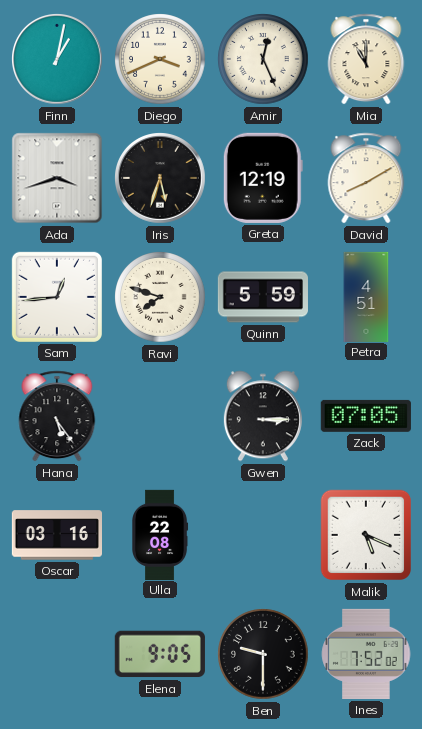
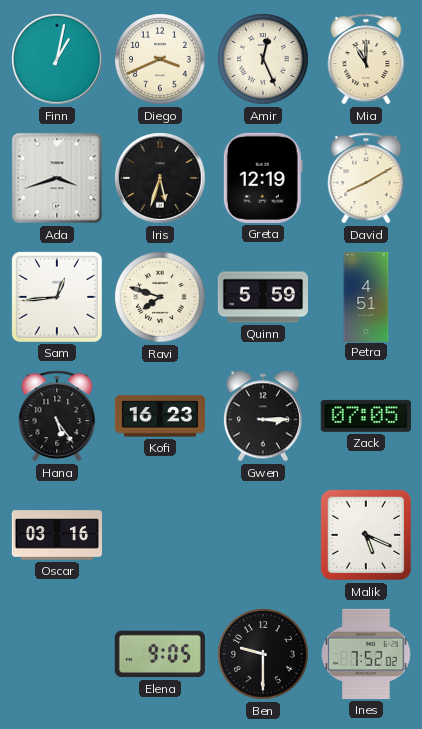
Kofi: none -> 16:23 (160, 416)
Ulla: 22:08 -> none (161, 534)
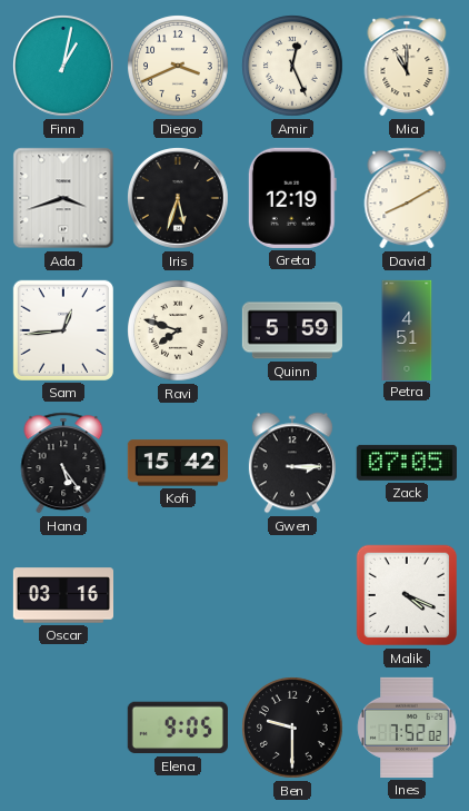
Kofi: 16:23 -> 15:42 (178, 463)
Malik: 5:19 -> 4:19 (407, 595)
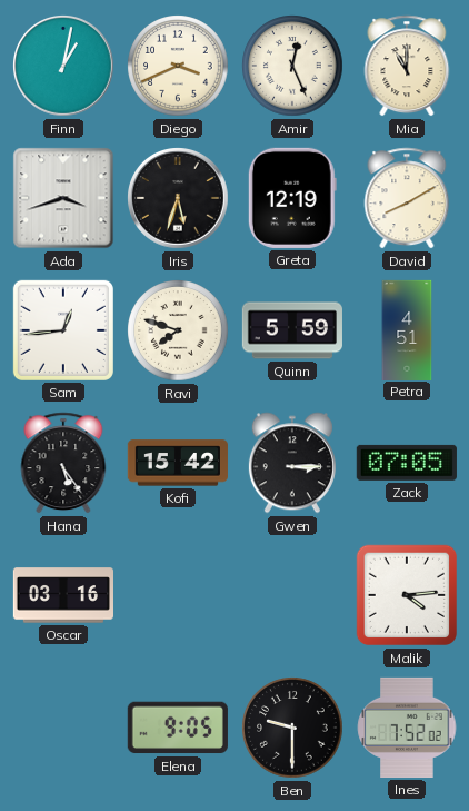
Malik: 4:19 -> 4:14 (407, 595)
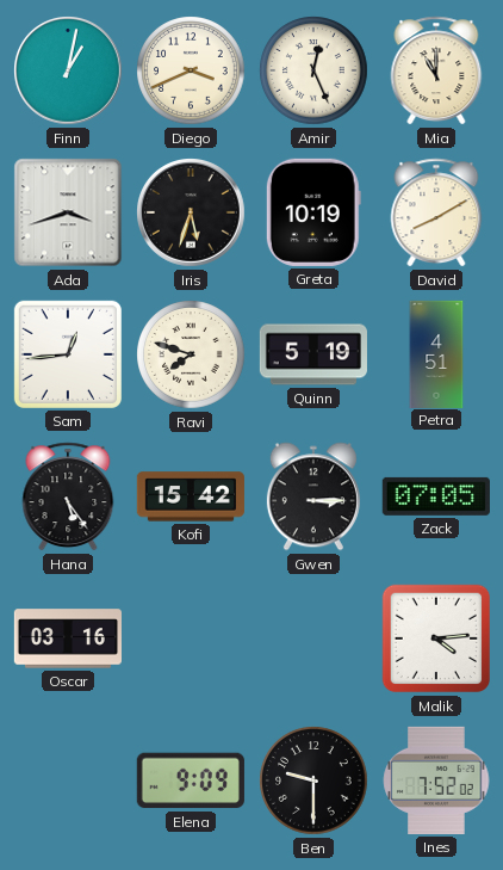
Greta: 12:19 -> 10:19 (313, 212)
Quinn: 5:59 -> 5:19 (313, 354)
Elena: 9:05 -> 9:09 (191, 780)
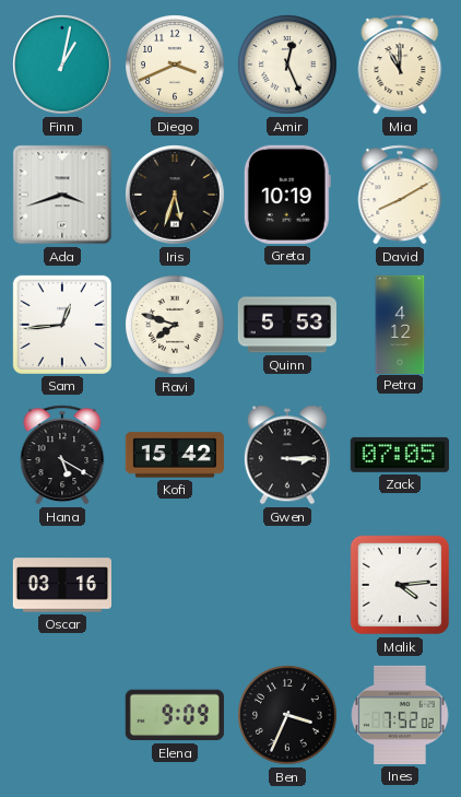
Quinn: 5:19 -> 5:53 (287, 325)
Petra: 4:51 -> 4:12 (400, 324)
Hana: 5:24 -> 5:20 (62, 455)
Ben: 9:30 -> 3:34 (287, 715)
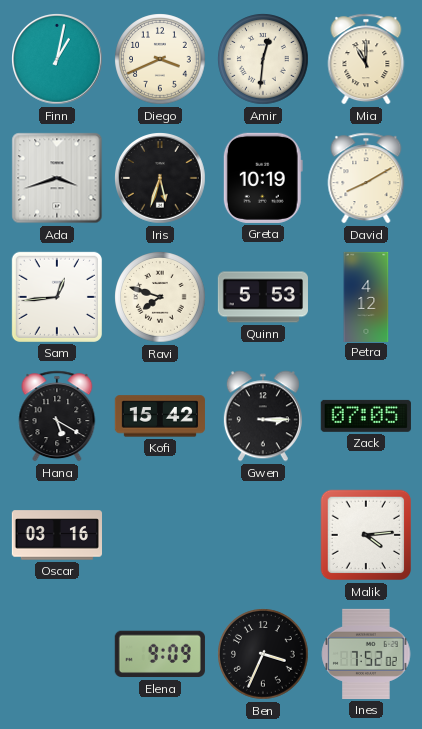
Amir: 12:26 -> 12:31 (263, 59)
